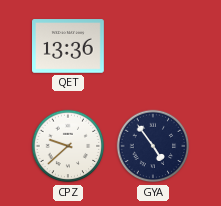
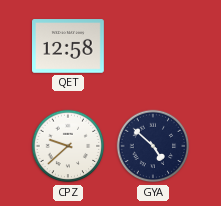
QET: 13:36 -> 12:58 (69, 46)
GYA: 4:54 -> 4:52 (153, 146)
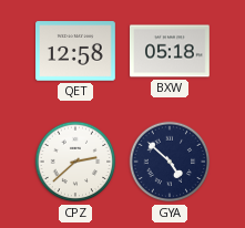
BXW: none -> 05:18 (171, 51)
CPZ: 9:38 -> 2:38 (75, 162)
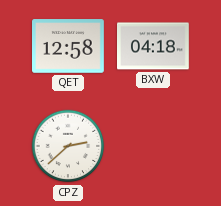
BXW: 05:18 -> 04:18 (154, 46)
GYA: 4:52 -> none (170, 162)
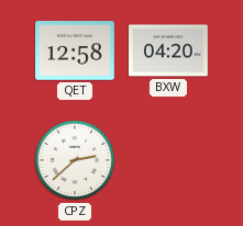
BXW: 04:18 -> 04:20 (169, 50)
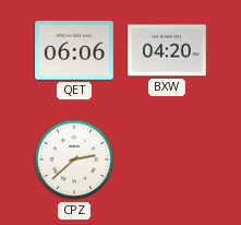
QET: 12:58 -> 06:06 (75, 50)
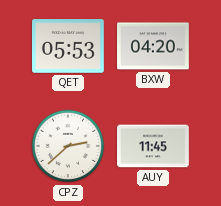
QET: 06:06 -> 05:53 (69, 46)
AUY: none -> 11:45 (154, 146)
